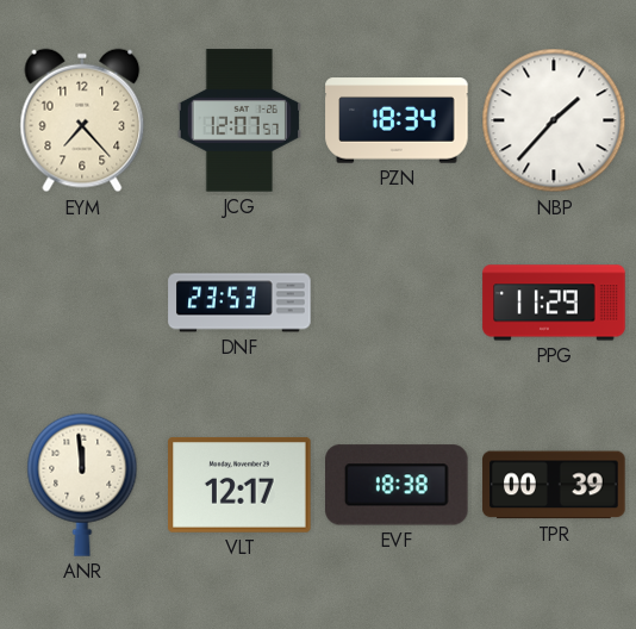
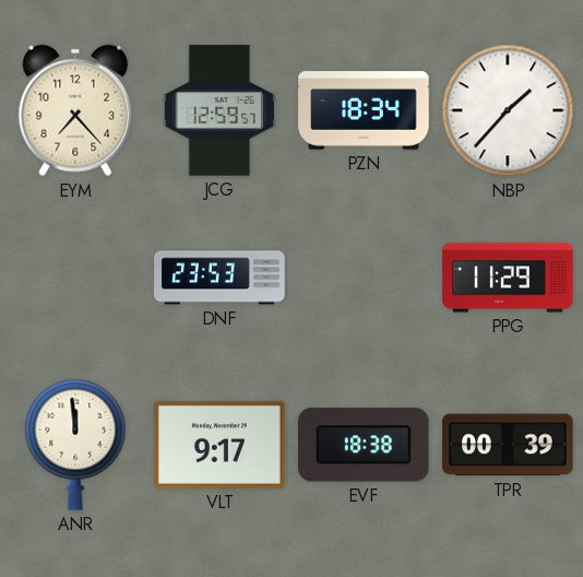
JCG: 12:07 -> 12:59 (218, 110)
VLT: 12:17 -> 9:17 (219, 445)
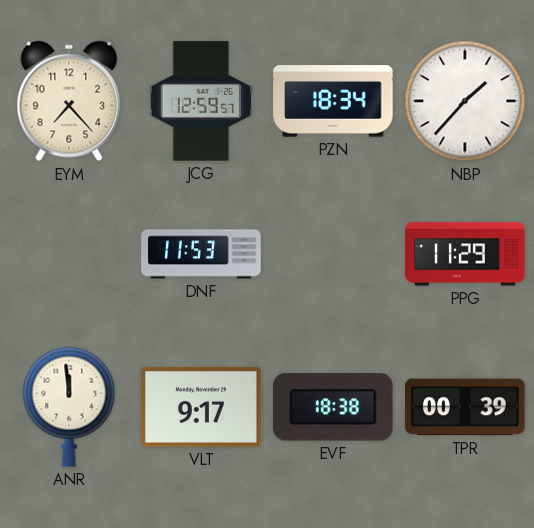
DNF: 23:53 -> 11:53 (201, 254)
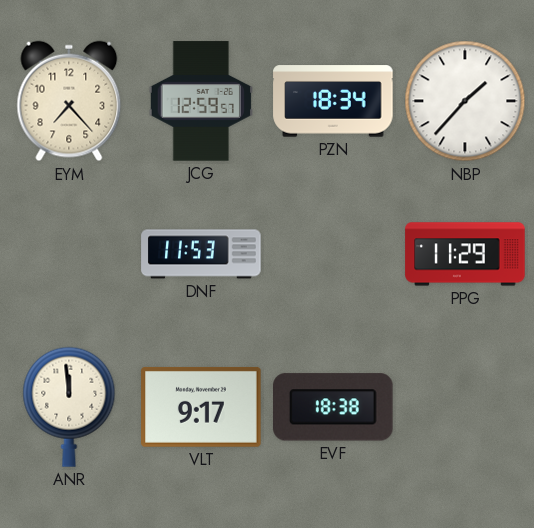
TPR: 00:39 -> none (465, 407)
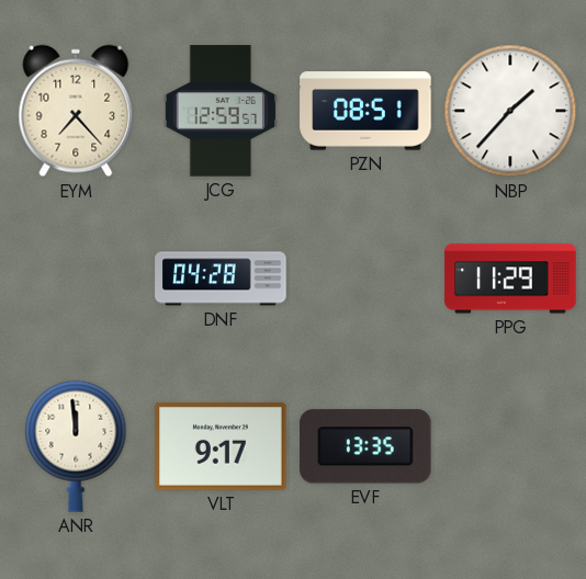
PZN: 18:34 -> 08:51 (365, 111)
DNF: 11:53 -> 04:28 (221, 279)
EVF: 18:38 -> 13:35 (367, 446)
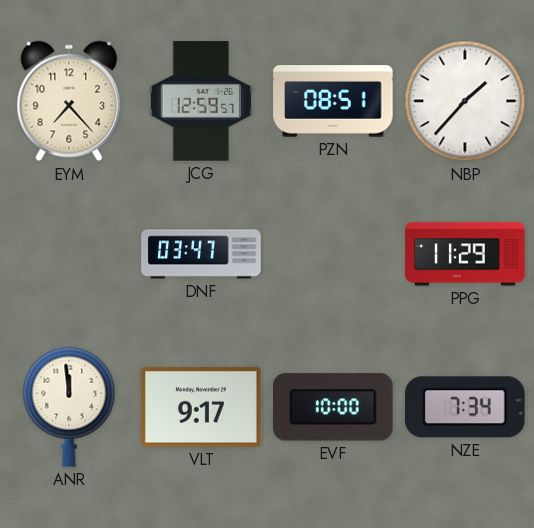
DNF: 04:28 -> 03:47 (201, 254)
EVF: 13:35 -> 10:00 (334, 407)
NZE: none -> 7:34 (466, 407)
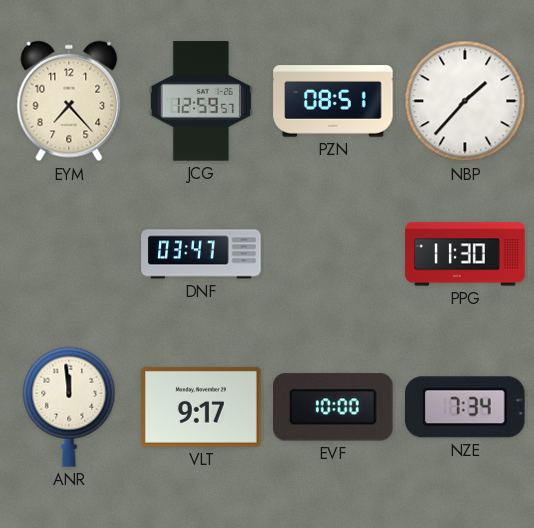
PPG: 11:29 -> 11:30 (465, 254)
